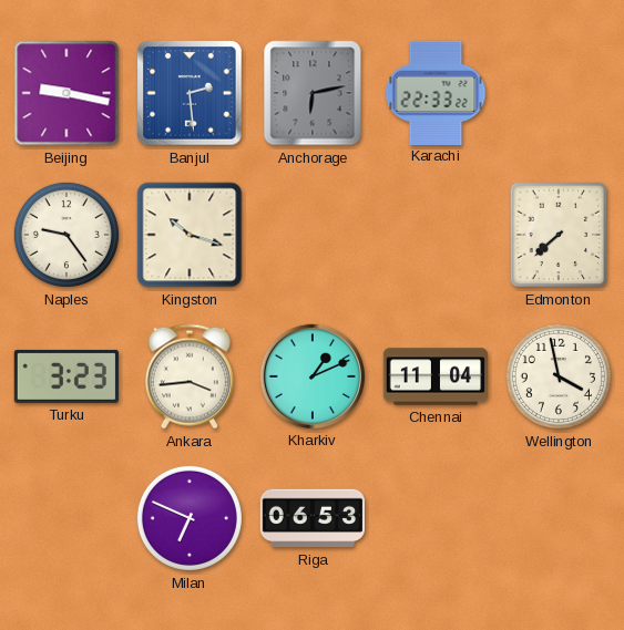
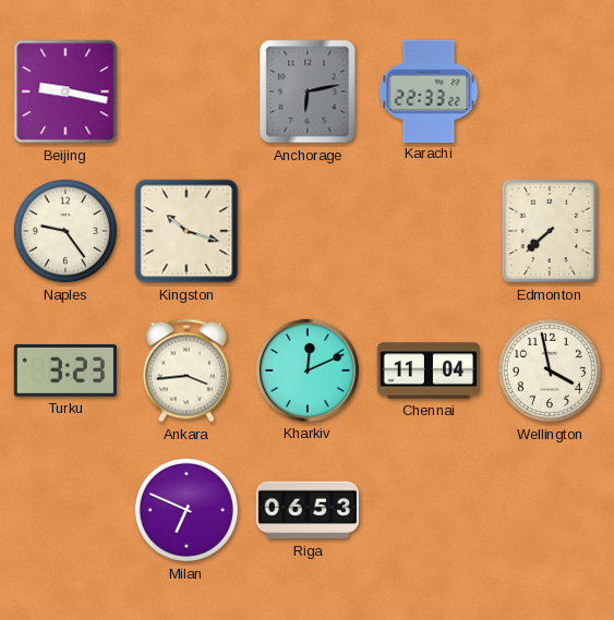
Banjul: 2:29 -> none (190, 93)
Kharkiv: 1:11 -> 12:11 (306, 369)
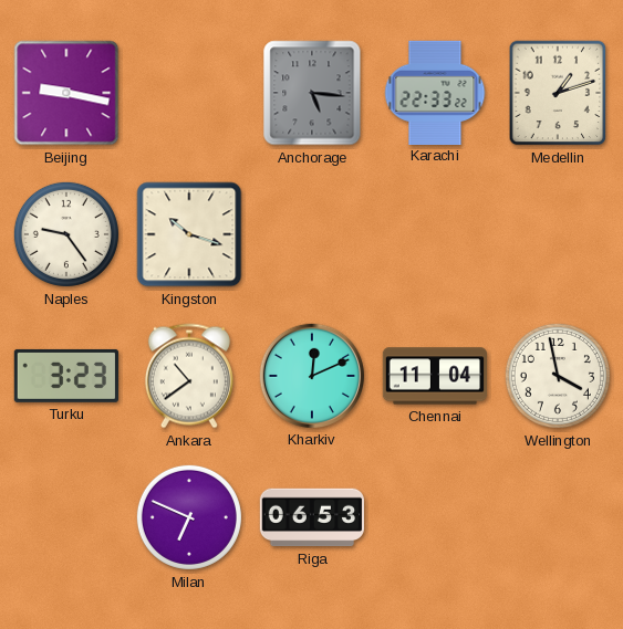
Anchorage: 6:13 -> 5:16 (312, 93)
Medellin: none -> 1:12 (558, 93)
Edmonton: 7:38 -> none (550, 231)
Ankara: 3:44 -> 10:39 (189, 376)
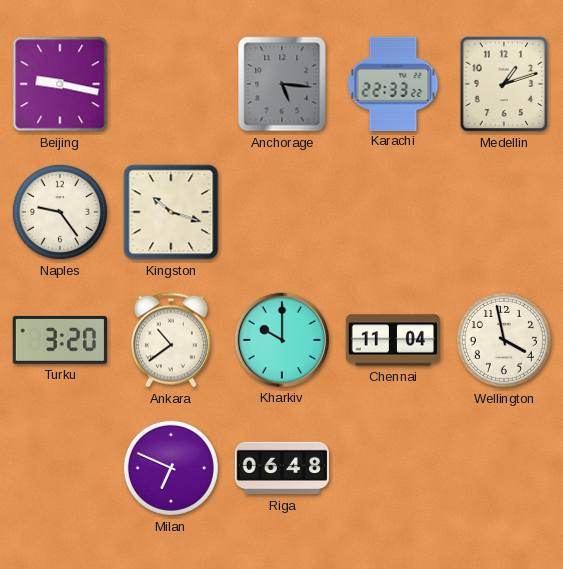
Turku: 3:23 -> 3:20 (60, 340)
Kharkiv: 12:11 -> 10:00 (281, 339)
Riga: 06:53 -> 06:48 (281, 468)
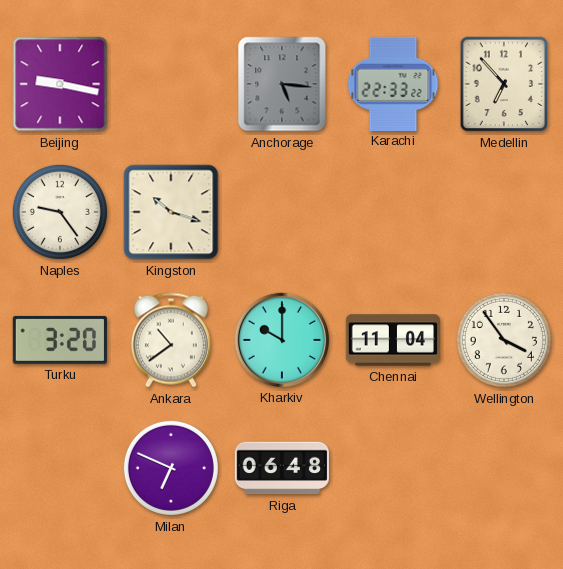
Medellin: 1:12 -> 6:53 (504, 84)
Wellington: 3:58 -> 3:54 (504, 340)
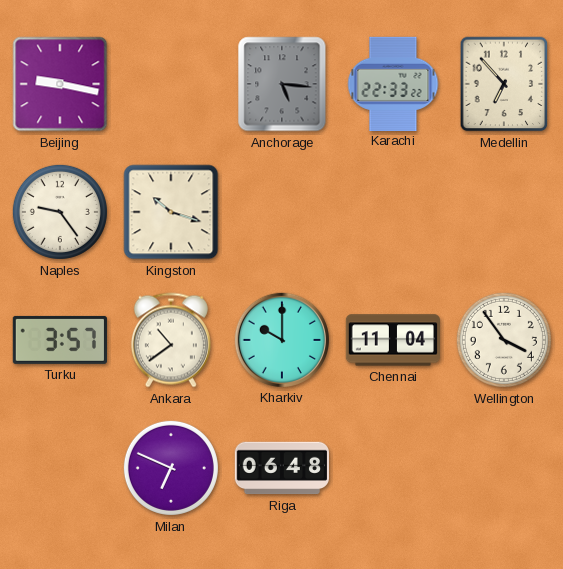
Turku: 3:20 -> 3:57 (60, 340)
